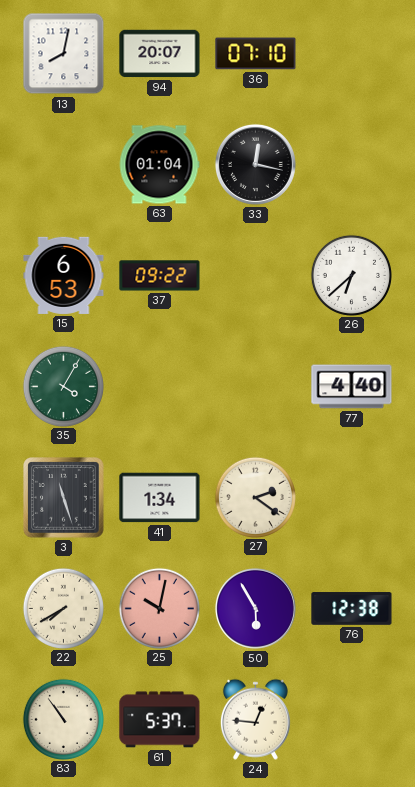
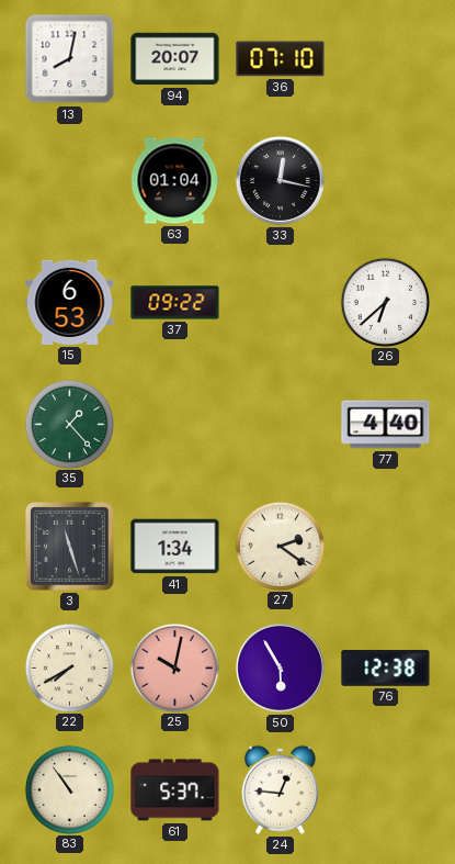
35: 4:05 -> 1:23 (69, 424)
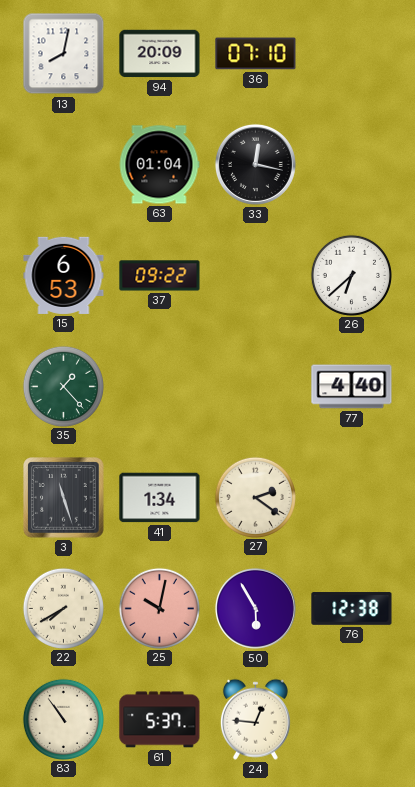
94: 20:07 -> 20:09 (160, 54)
